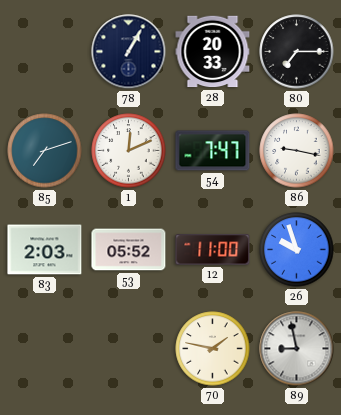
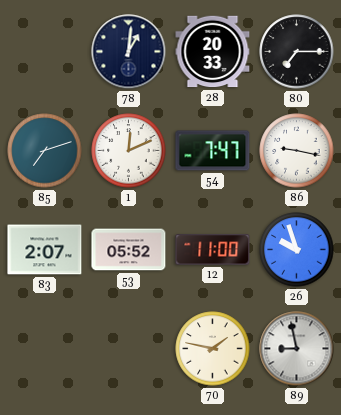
78: 1:05 -> 1:01 (129, 52)
83: 2:03 -> 2:07 (45, 250)
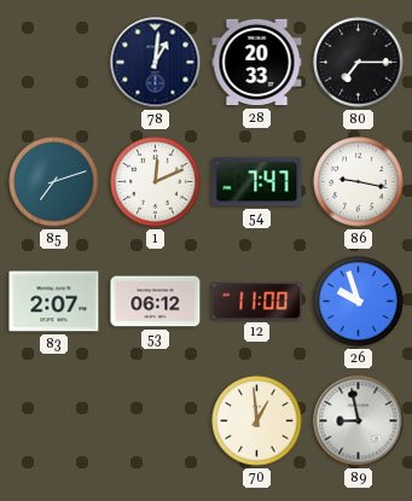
53: 05:52 -> 06:12 (156, 302)
70: 1:47 -> 12:59 (257, 421)
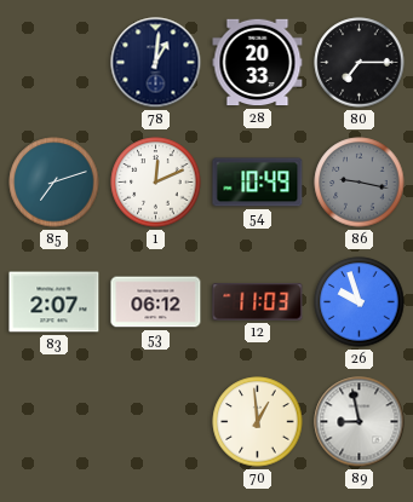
54: 7:47 -> 10:49 (258, 183)
86 dial: white -> grey (360, 183)
12: 11:00 -> 11:03 (258, 302)
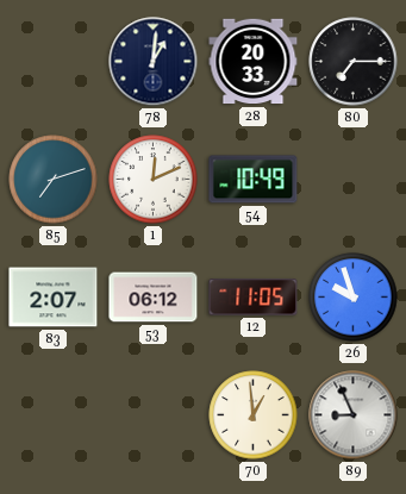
86: 9:17 -> none (360, 183)
12: 11:03 -> 11:05 (254, 298)
89: 8:58 -> 8:56 (354, 415)
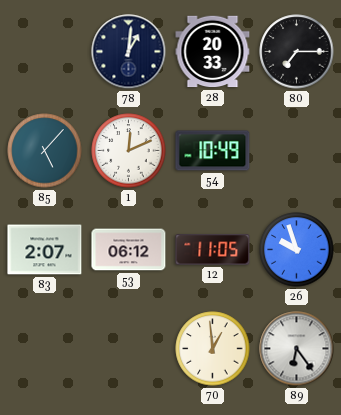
85: 7:12 -> 5:07 (45, 151)
89: 8:56 -> 6:24 (297, 349)
